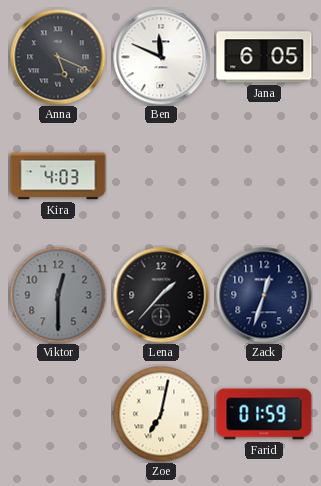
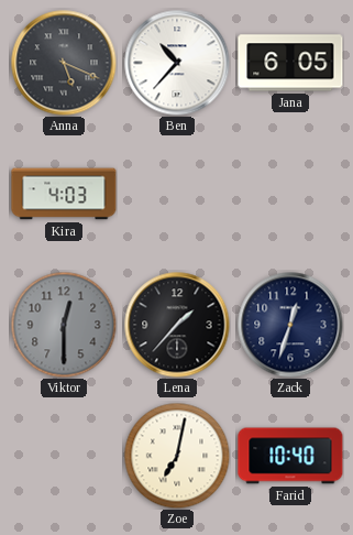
Ben: 11:49 -> 10:37 (177, 63)
Farid: 01:59 -> 10:40 (290, 456)
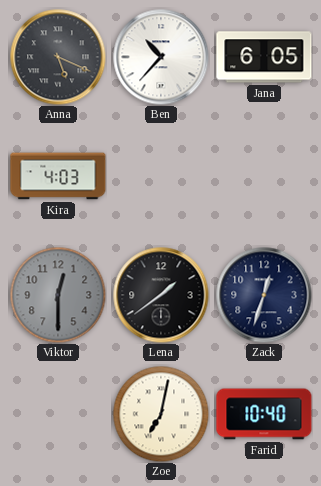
Lena: 1:37 -> 1:39 (161, 295)
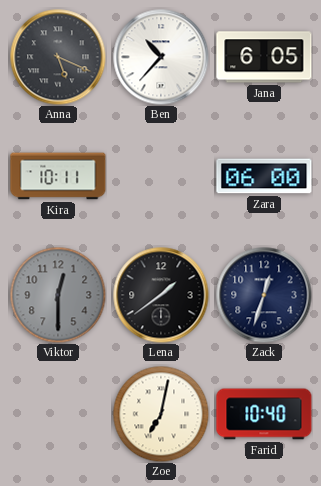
Kira: 4:03 -> 10:11 (58, 176)
Zara: none -> 06:00 (264, 176)
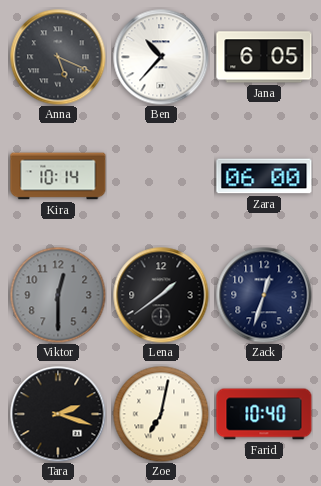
Kira: 10:11 -> 10:14 (58, 176)
Tara: none -> 2:18 (58, 414)
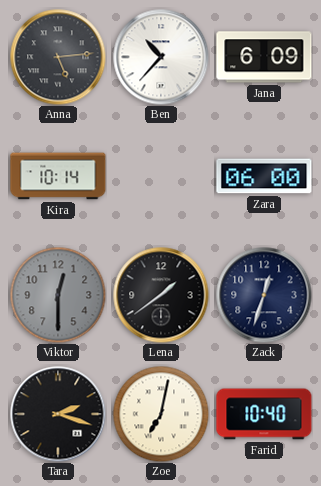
Anna: 5:19 -> 5:14 (58, 57)
Jana: 6:05 -> 6:09 (264, 57)
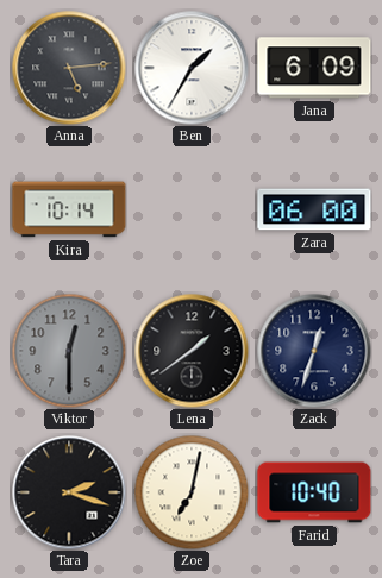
Ben: 10:37 -> 1:35 (192, 68)
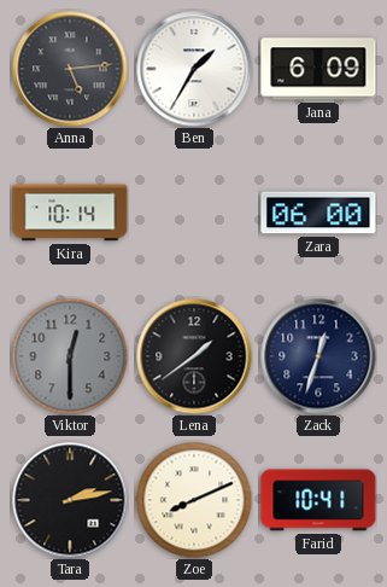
Tara: 2:18 -> 2:13 (70, 500)
Zoe: 7:02 -> 8:11 (194, 500)
Farid: 10:40 -> 10:41 (318, 500)
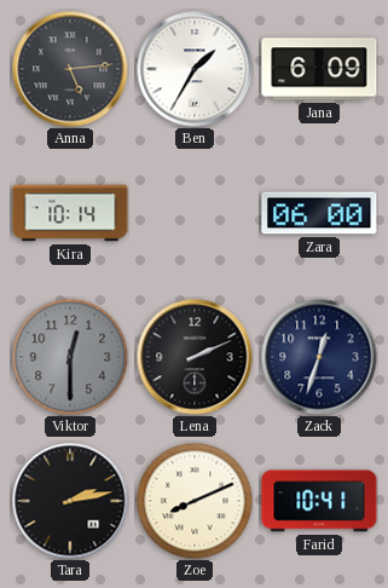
Lena: 1:39 -> 2:11 (195, 357)
